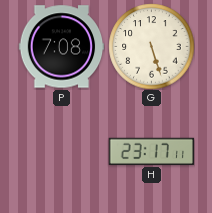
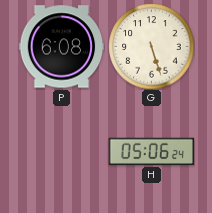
P: 7:08 -> 6:08 (61, 47)
H: 23:17 -> 05:06 (151, 151)
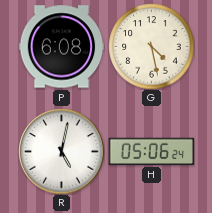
G: 5:27 -> 4:28 (151, 46)
R: none -> 5:02 (61, 151)
